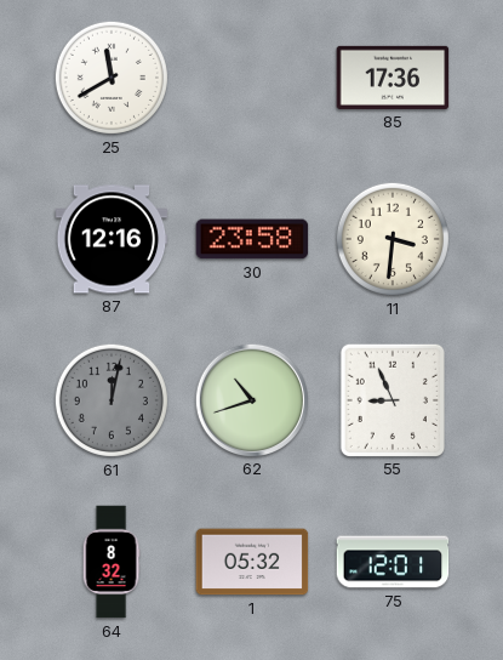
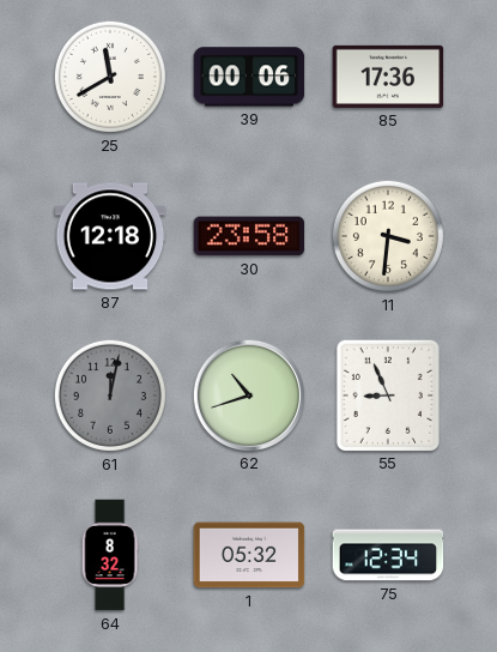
39: none -> 00:06 (249, 77)
87: 12:16 -> 12:18 (110, 236)
75: 12:01 -> 12:34 (388, 555)
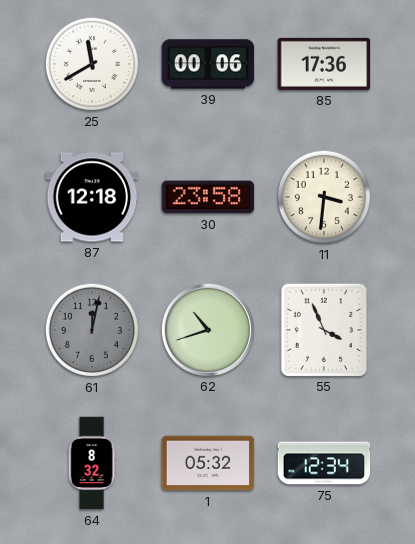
55: 8:56 -> 3:56 (323, 329)
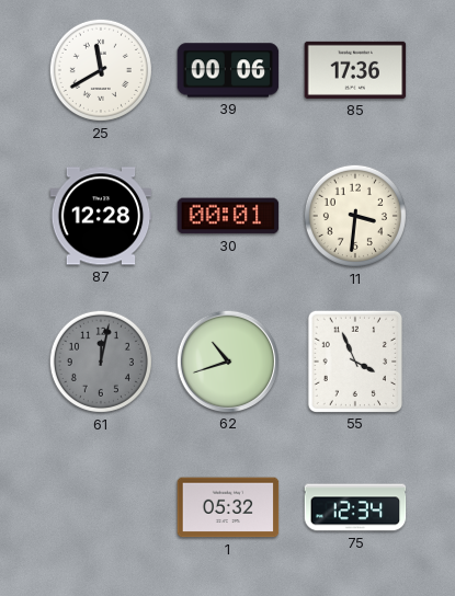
87: 12:18 -> 12:28 (101, 216)
30: 23:58 -> 00:01 (228, 216)
64: 8:32 -> none (92, 463)
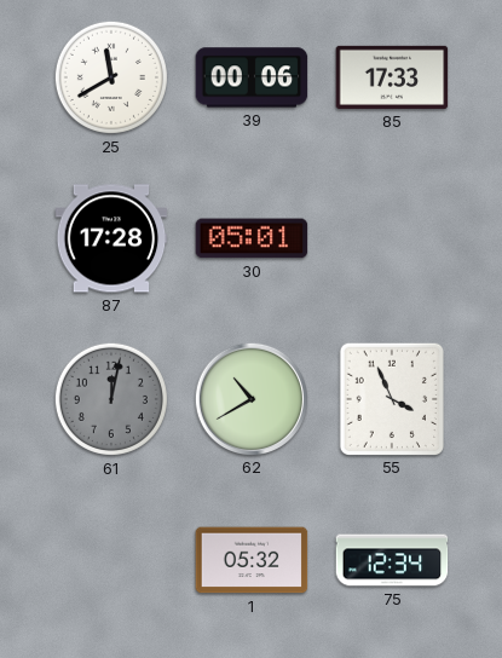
85: 17:36 -> 17:33 (392, 77)
87: 12:28 -> 17:28 (111, 238)
30: 00:01 -> 05:01 (252, 238)
11: 3:31 -> none (355, 216)
62: 10:42 -> 10:40 (250, 398)
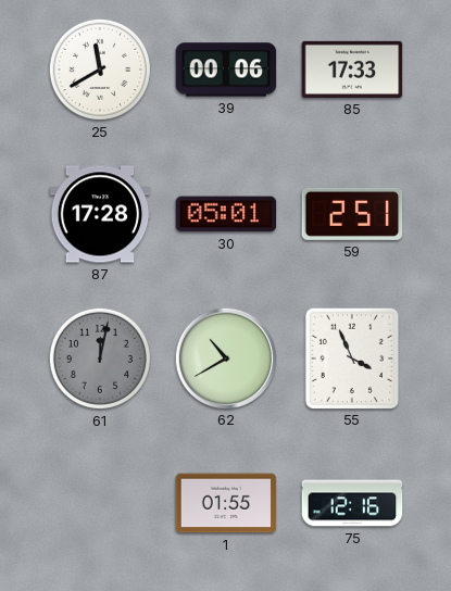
59: none -> 2:51 (352, 214)
1: 05:32 -> 01:55 (226, 503)
75: 12:34 -> 12:16 (352, 503)
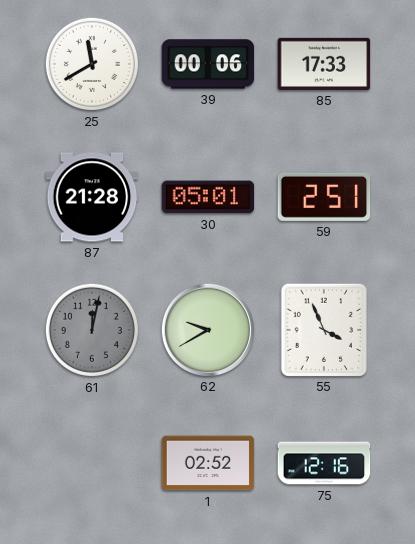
87: 17:28 -> 21:28 (92, 197)
62: 10:40 -> 9:40 (207, 329)
1: 01:55 -> 02:52 (208, 463)
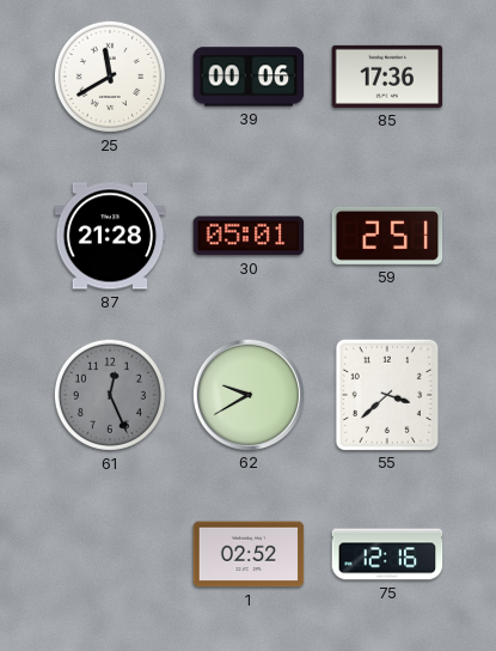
85: 17:33 -> 17:36 (387, 77)
61: 12:02 -> 12:26 (110, 395)
55: 3:56 -> 3:38 (386, 394)
